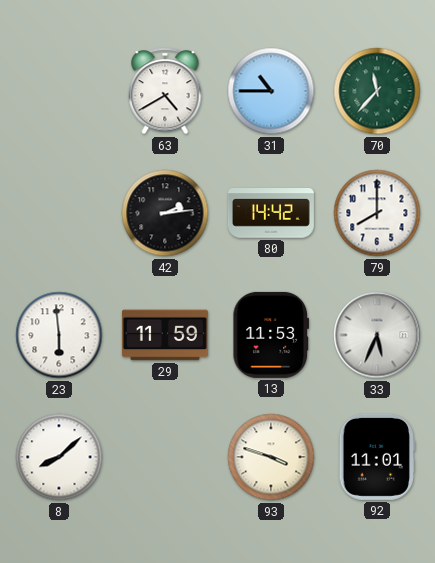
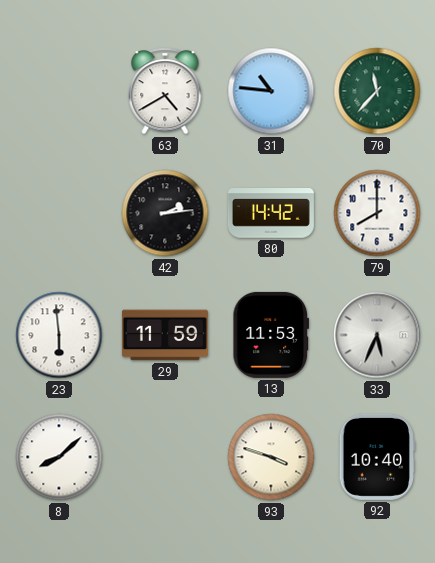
31: 10:45 -> 10:46 (271, 91)
92: 11:01 -> 10:40 (376, 457)
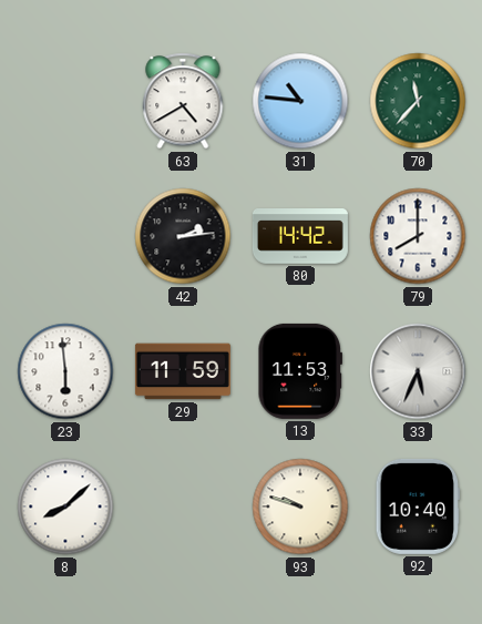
93: 3:48 -> 9:48 (300, 507)
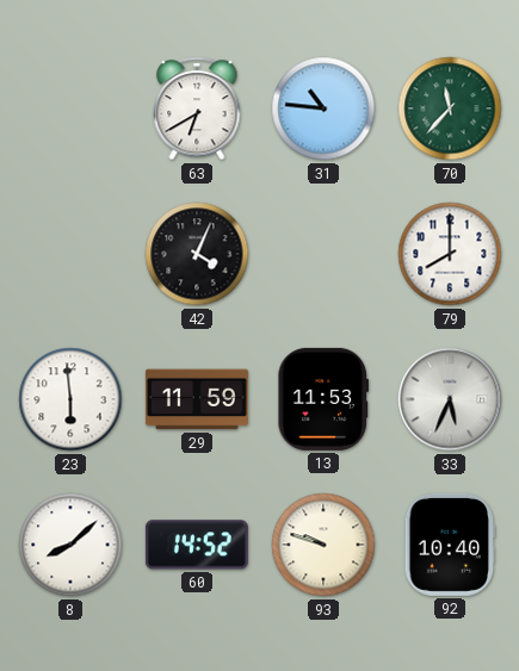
63: 4:40 -> 6:40 (197, 108)
42: 2:14 -> 4:04 (197, 254)
80: 14:42 -> none (300, 236)
60: none -> 14:52 (197, 545)
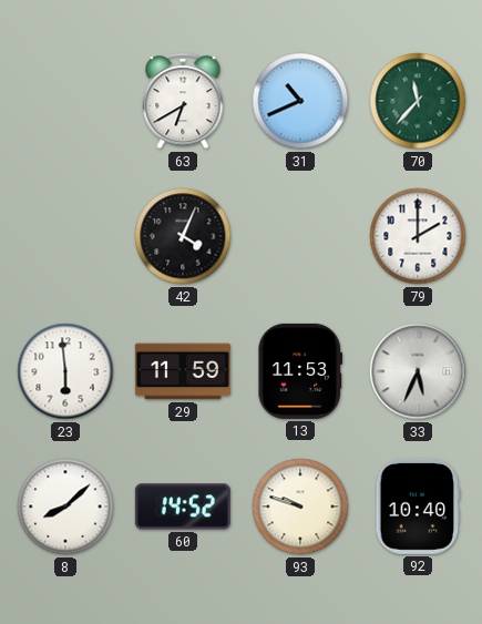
31: 10:46 -> 10:41 (300, 101)
79: 8:00 -> 2:00 (418, 236)
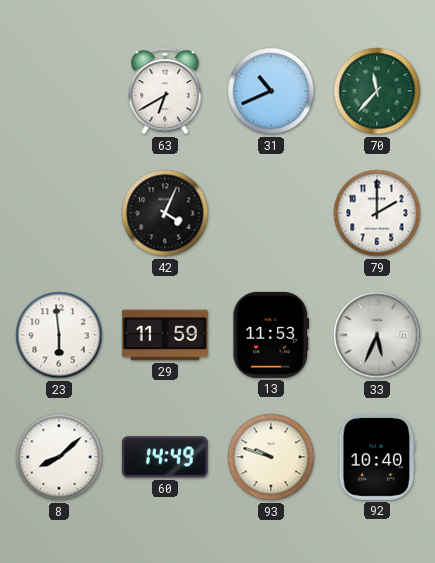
60: 14:52 -> 14:49 (165, 457)
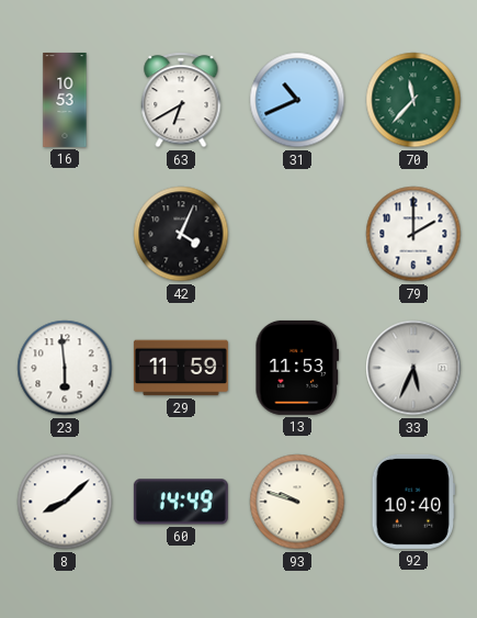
16: none -> 10:53 (65, 100)
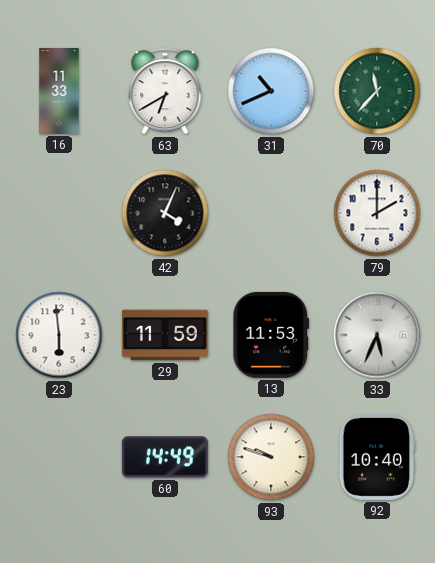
16: 10:53 -> 11:33 (59, 91)
8: 8:08 -> none (65, 502)
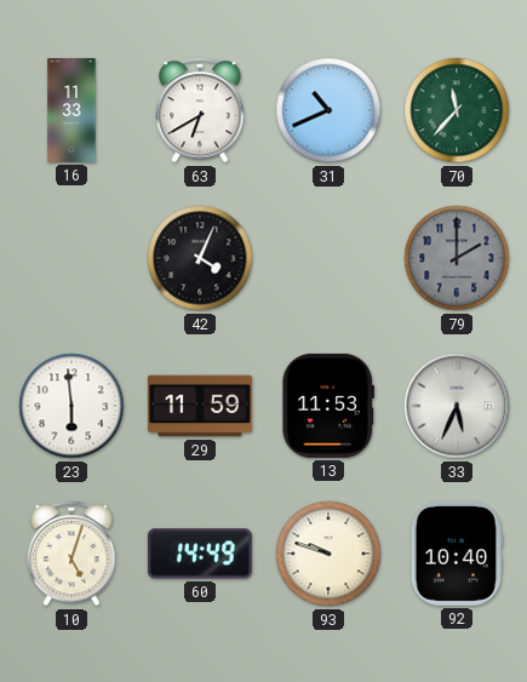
79 dial: white -> grey (457, 258)
10: none -> 5:03 (71, 554)
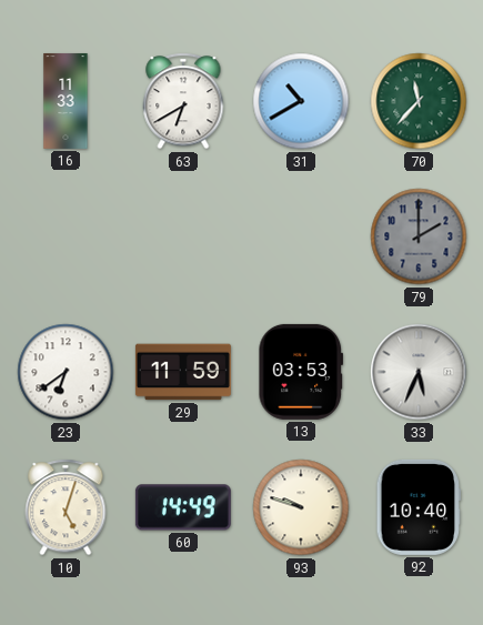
31: 10:41 -> 10:40 (301, 101)
42: 4:04 -> none (200, 258)
23: 5:59 -> 6:39 (66, 372)
13: 11:53 -> 03:53 (300, 372)
